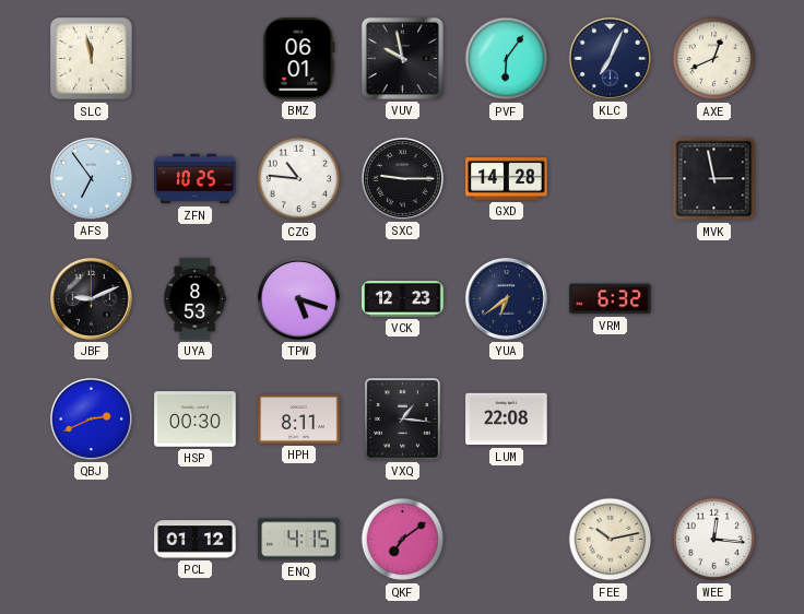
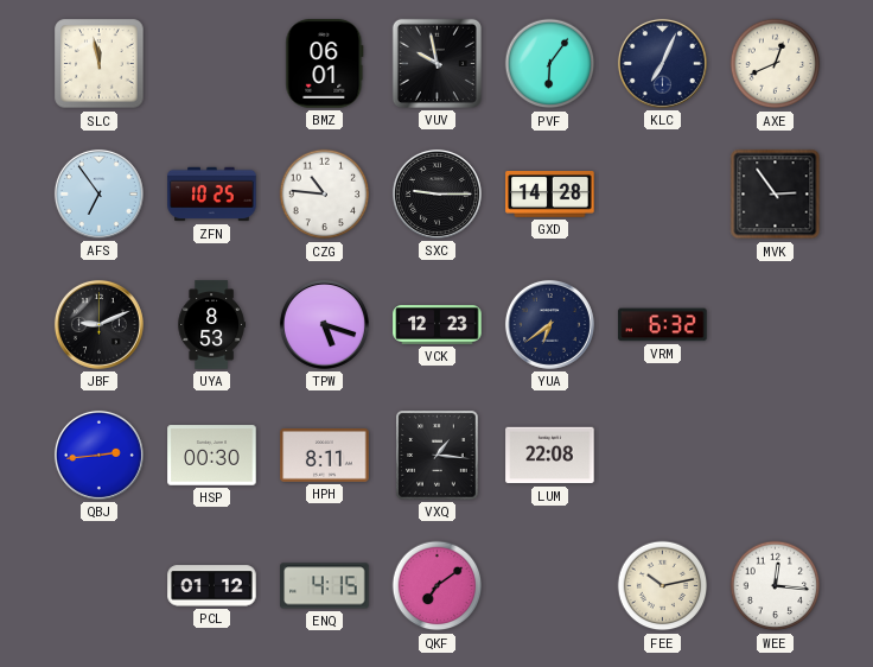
MVK: 2:58 -> 2:54 (776, 195)
QBJ: 2:41 -> 2:44 (98, 455)
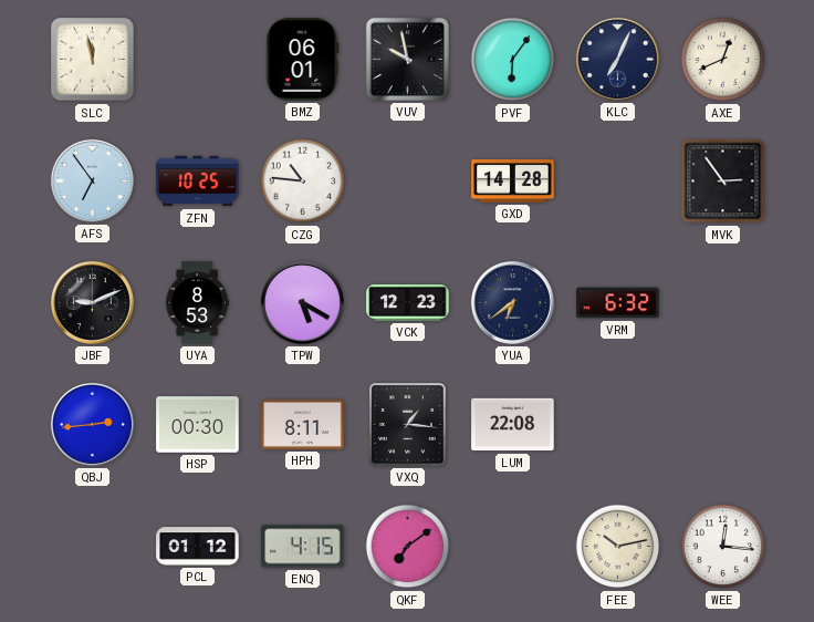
SXC: 9:15 -> none (436, 193)
TPW: 5:18 -> 5:20 (302, 302)
